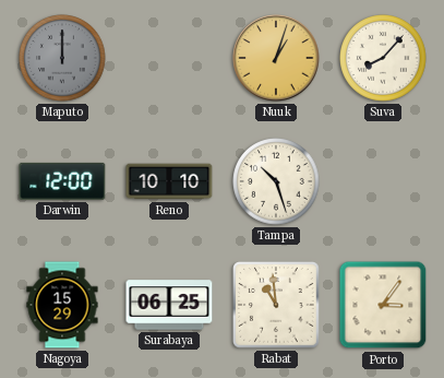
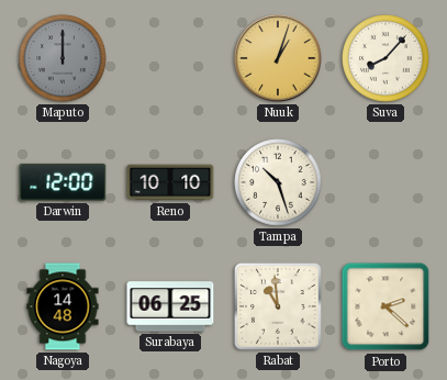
Nagoya: 15:29 -> 14:48 (63, 306)
Porto: 3:06 -> 2:22 (385, 306)
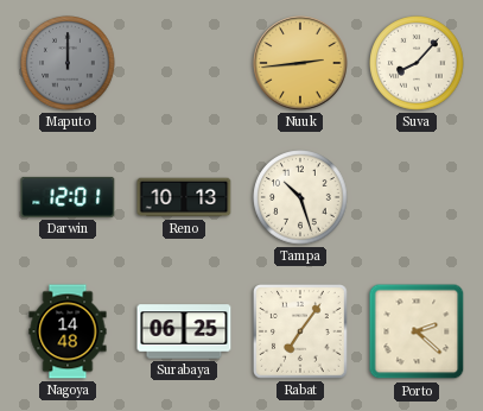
Nuuk: 1:03 -> 2:44 (300, 63)
Darwin: 12:00 -> 12:01 (68, 197)
Reno: 10:10 -> 10:13 (184, 197)
Rabat: 10:59 -> 7:06 (300, 331)
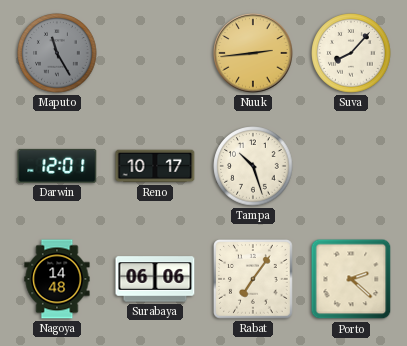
Maputo: 12:00 -> 11:25 (57, 53)
Reno: 10:13 -> 10:17 (155, 166)
Surabaya: 06:25 -> 06:06 (155, 279)
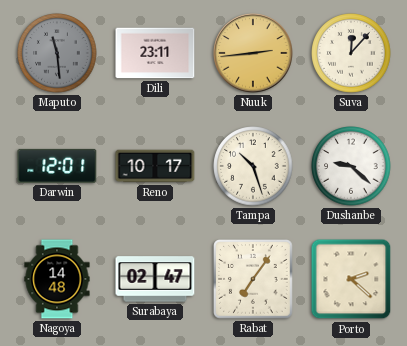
Maputo: 11:25 -> 11:29 (57, 53)
Dili: none -> 23:11 (155, 53)
Suva: 8:07 -> 12:07 (351, 53)
Dushanbe: none -> 9:22 (351, 166)
Surabaya: 06:06 -> 02:47 (155, 279)
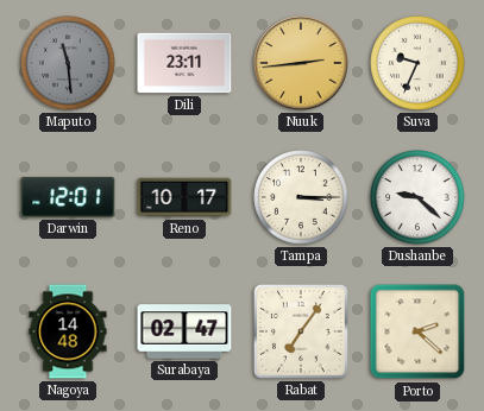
Suva: 12:07 -> 9:34 (417, 63)
Tampa: 10:27 -> 3:15 (301, 197)
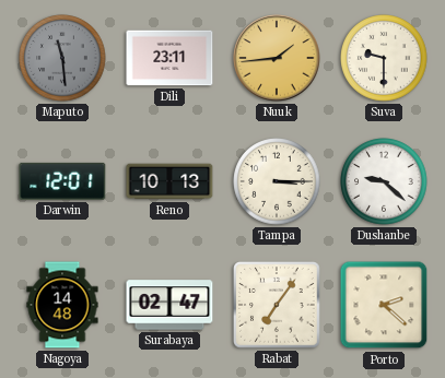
Nuuk: 2:44 -> 1:44 (277, 58)
Suva: 9:34 -> 9:30 (384, 58)
Reno: 10:17 -> 10:13 (169, 181)
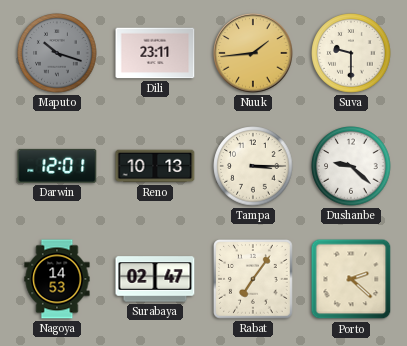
Maputo: 11:29 -> 10:18 (57, 53)
Nagoya: 14:48 -> 14:53 (57, 279)
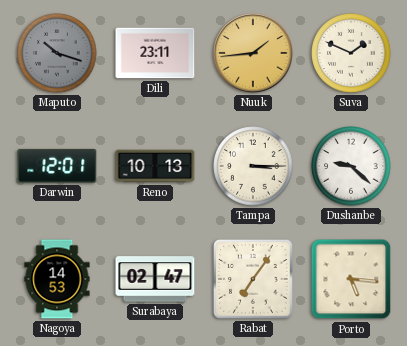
Suva: 9:30 -> 1:49 (351, 53)
Porto: 2:22 -> 5:16 (351, 279)
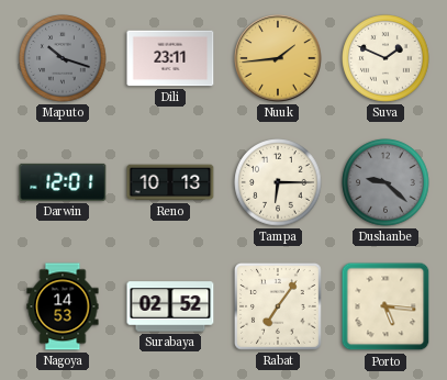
Tampa: 3:15 -> 6:15 (278, 182)
Dushanbe dial: white -> grey (385, 182)
Surabaya: 02:47 -> 02:52 (170, 306)
